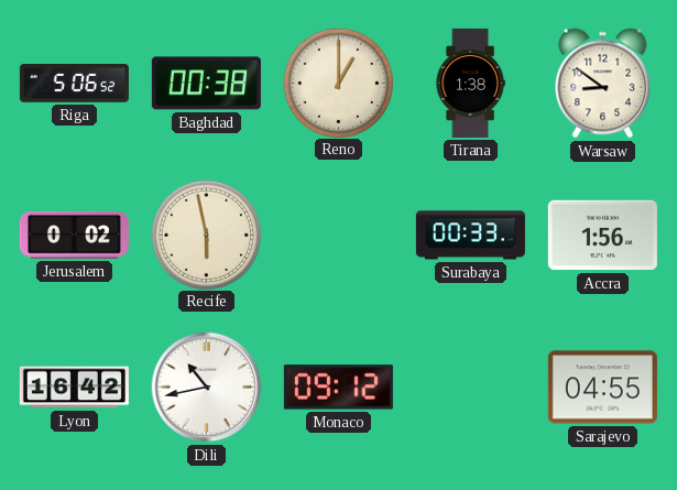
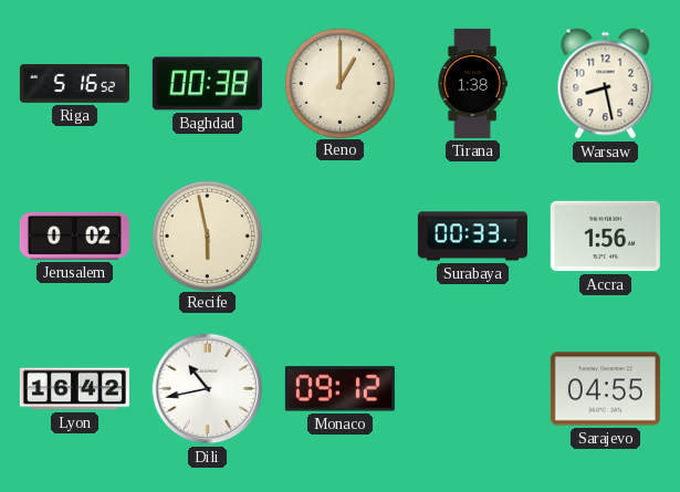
Riga: 5:06 -> 5:16 (74, 84)
Warsaw: 8:51 -> 8:28 (606, 84)
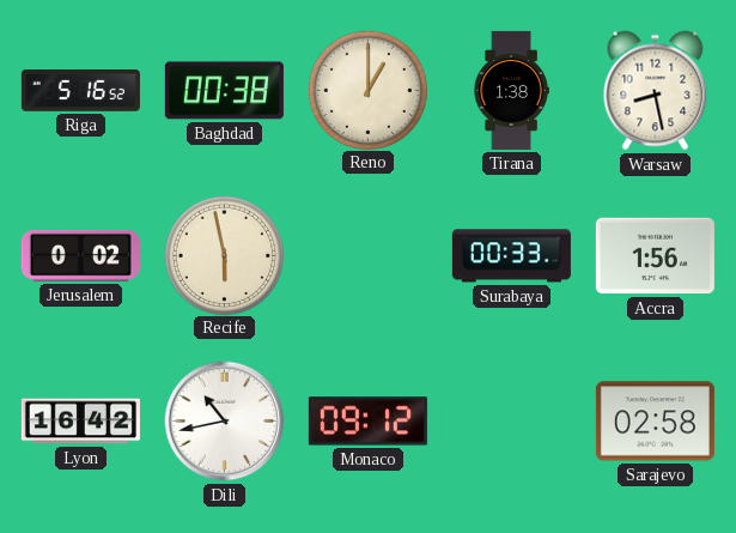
Sarajevo: 04:55 -> 02:58 (655, 422)
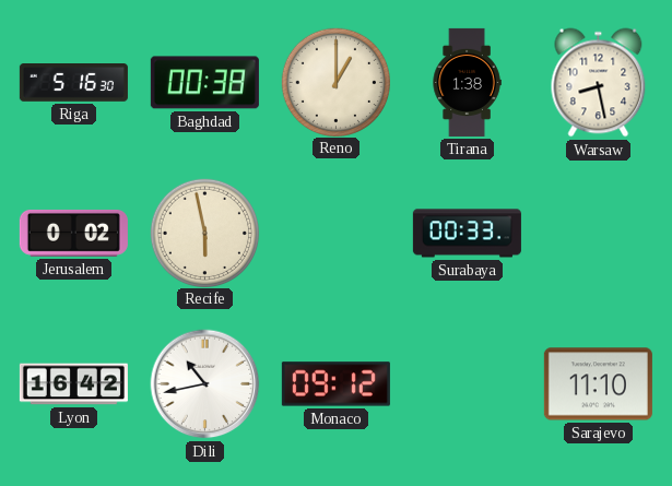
Riga: 5:16:52 -> 5:16:30 (73, 83)
Accra: 1:56 -> none (655, 256)
Sarajevo: 02:58 -> 11:10 (598, 384)
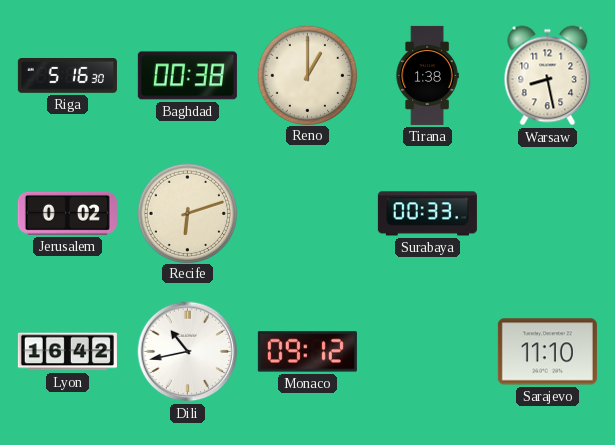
Recife: 5:58 -> 6:12 (187, 213)
